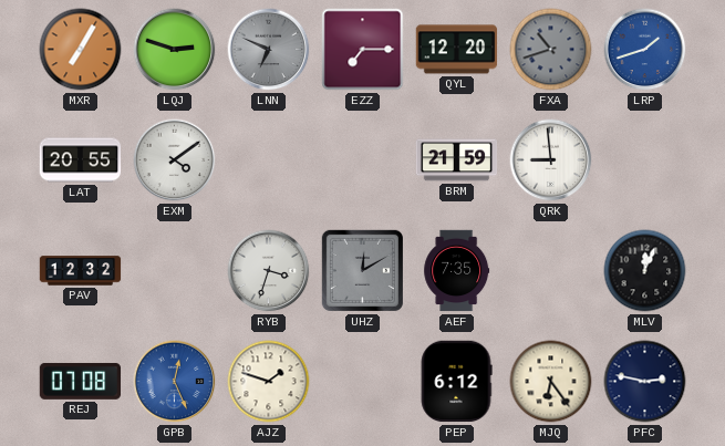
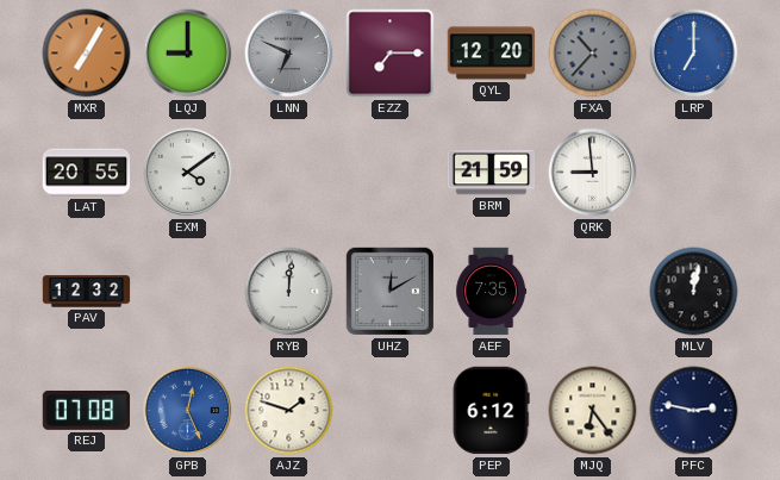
LQJ: 2:48 -> 9:00 (188, 54)
FXA: 10:42 -> 10:37 (593, 54)
LRP: 1:42 -> 7:00 (694, 54)
RYB: 3:33 -> 12:01 (289, 292)
MLV: 12:04 -> 12:02 (694, 292)
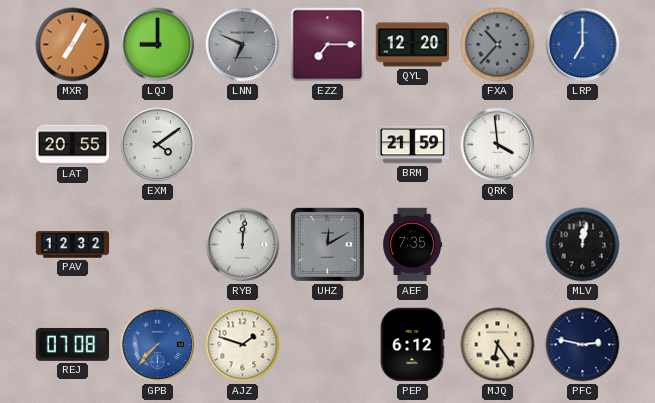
QRK: 8:59 -> 3:59 (498, 145)
GPB: 12:26 -> 7:37 (158, 345)
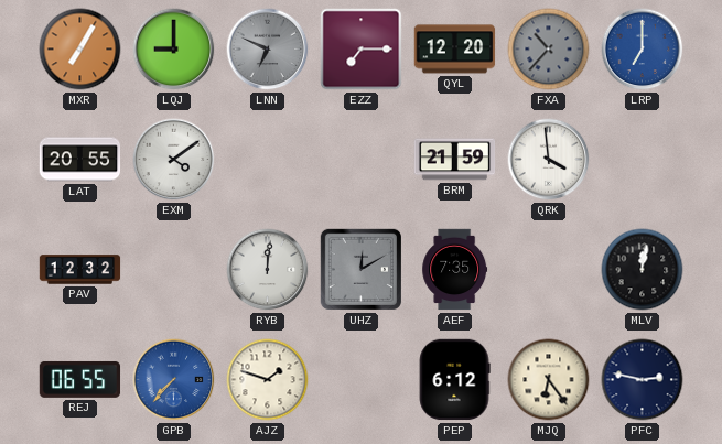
REJ: 07:08 -> 06:55 (80, 379)
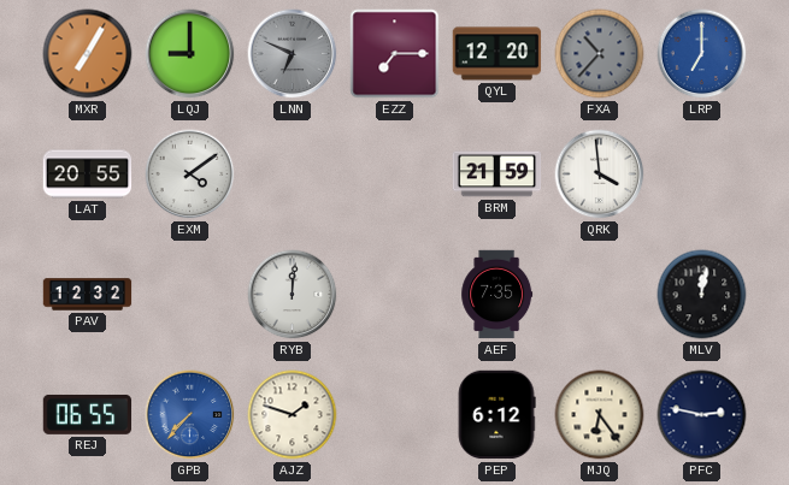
UHZ: 12:10 -> none (360, 269)
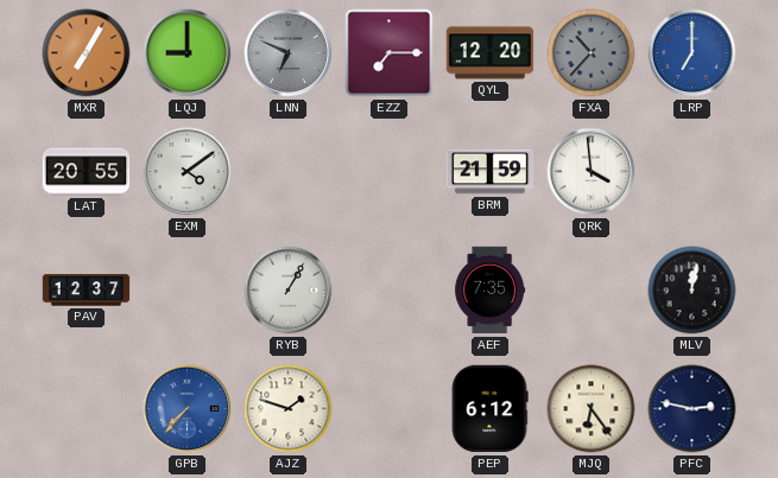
PAV: 12:32 -> 12:37 (87, 291)
RYB: 12:01 -> 1:05 (289, 291)
REJ: 06:55 -> none (88, 414)
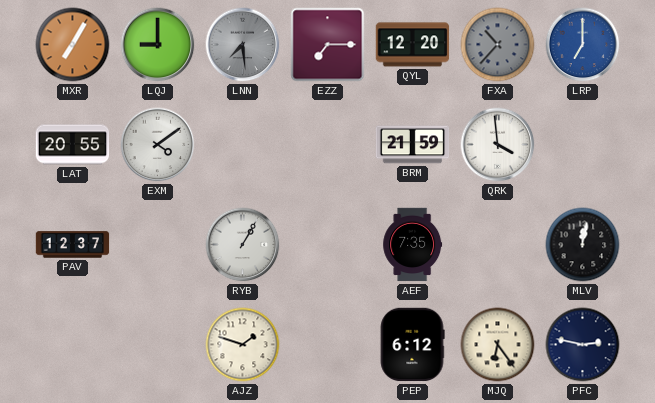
LNN: 6:49 -> 7:29 (243, 45)
GPB: 7:37 -> none (188, 409)
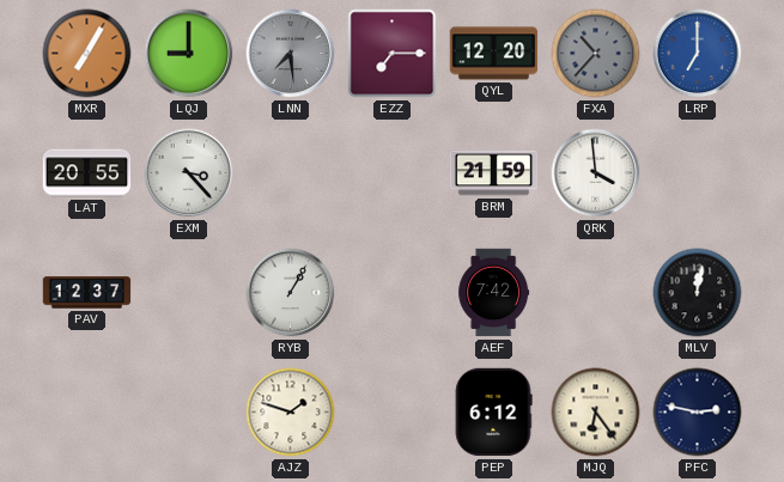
EXM: 4:09 -> 3:23 (189, 173)
AEF: 7:35 -> 7:42 (494, 293)
